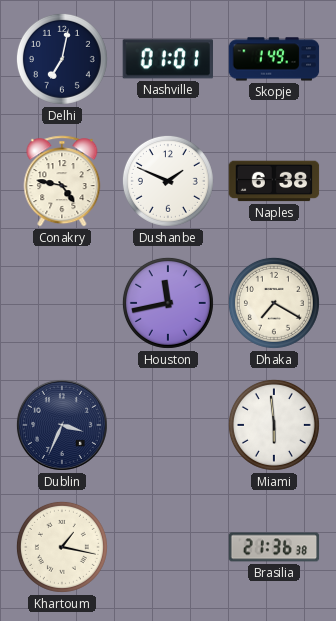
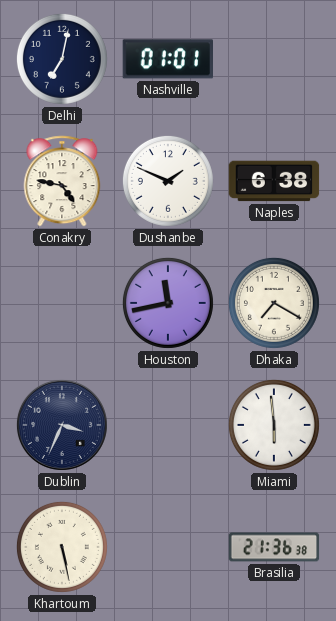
Skopje: 1:49 -> none (274, 59)
Khartoum: 1:17 -> 5:28 (62, 547)
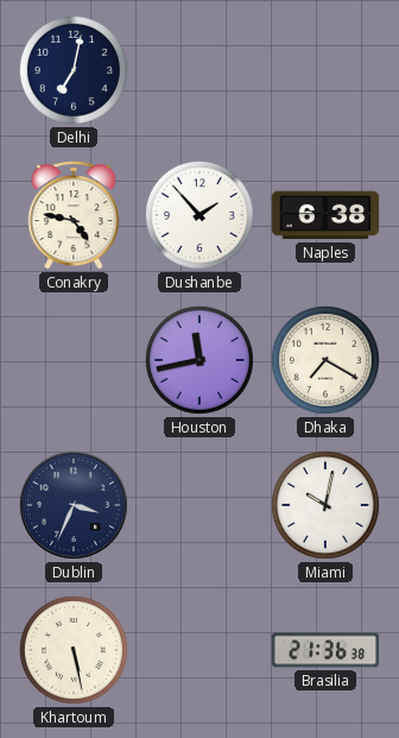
Nashville: 01:01 -> none (167, 59)
Dushanbe: 1:49 -> 1:53 (199, 215)
Miami: 5:59 -> 10:02 (325, 505)
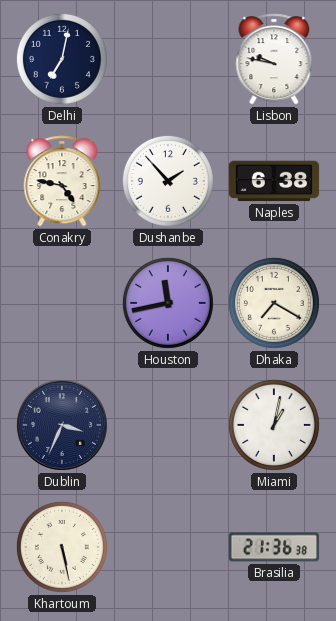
Lisbon: none -> 9:47 (274, 59)
Miami: 10:02 -> 1:02 (274, 425)
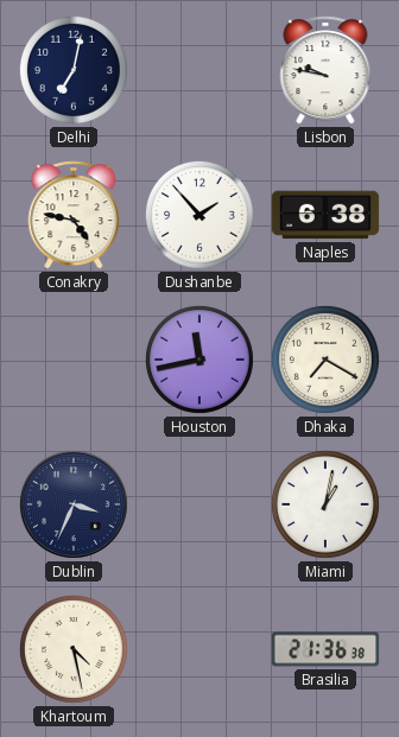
Khartoum: 5:28 -> 4:28 (74, 649)
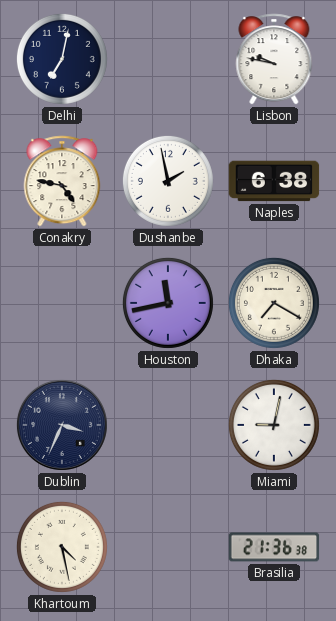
Dushanbe: 1:53 -> 1:58 (168, 181)
Miami: 1:02 -> 9:02 (274, 425)
